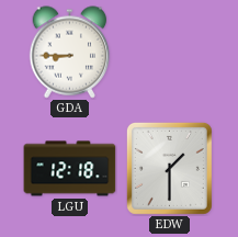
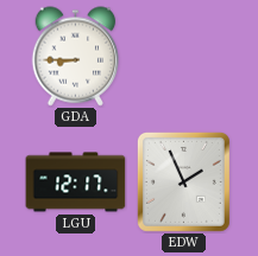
LGU: 12:18 -> 12:17 (76, 183)
EDW: 1:30 -> 1:56 (183, 181)
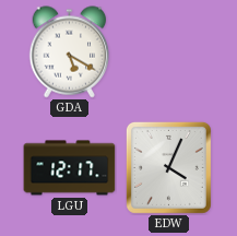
GDA: 8:45 -> 5:20 (70, 52)
EDW: 1:56 -> 4:04 (168, 167)
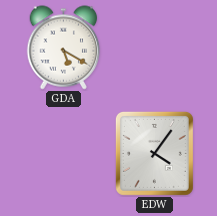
LGU: 12:17 -> none (70, 168)
EDW: 4:04 -> 4:06 (154, 153)
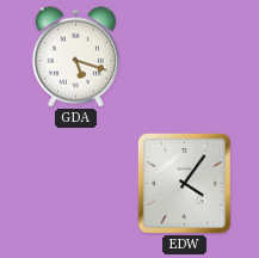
GDA: 5:20 -> 5:18 (76, 57)
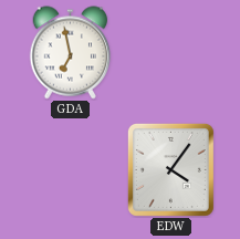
GDA: 5:18 -> 6:58 (71, 53)
